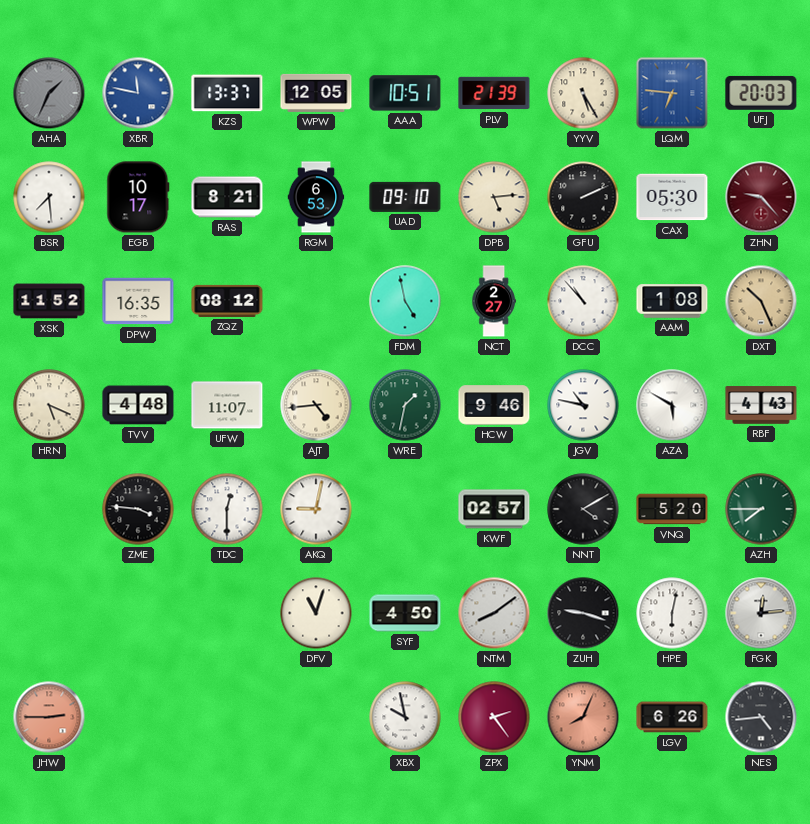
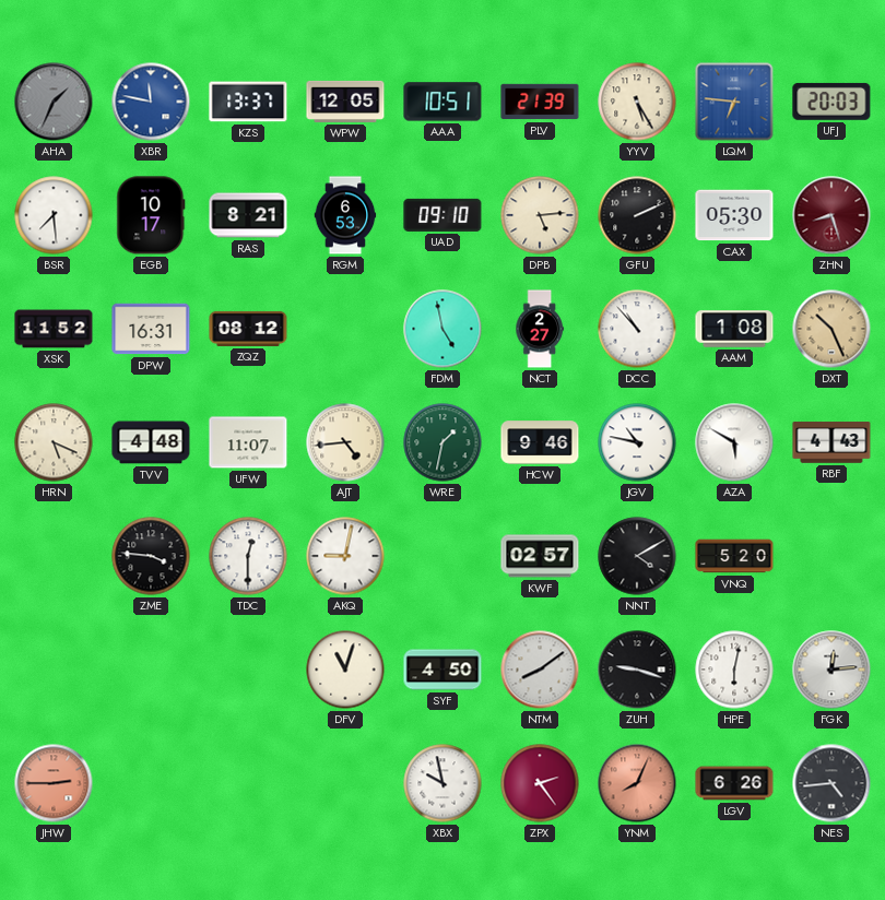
ZHN: 9:23 -> 8:27 (831, 215)
DPW: 16:35 -> 16:31 (151, 329)
AZH: 7:45 -> none (761, 509)
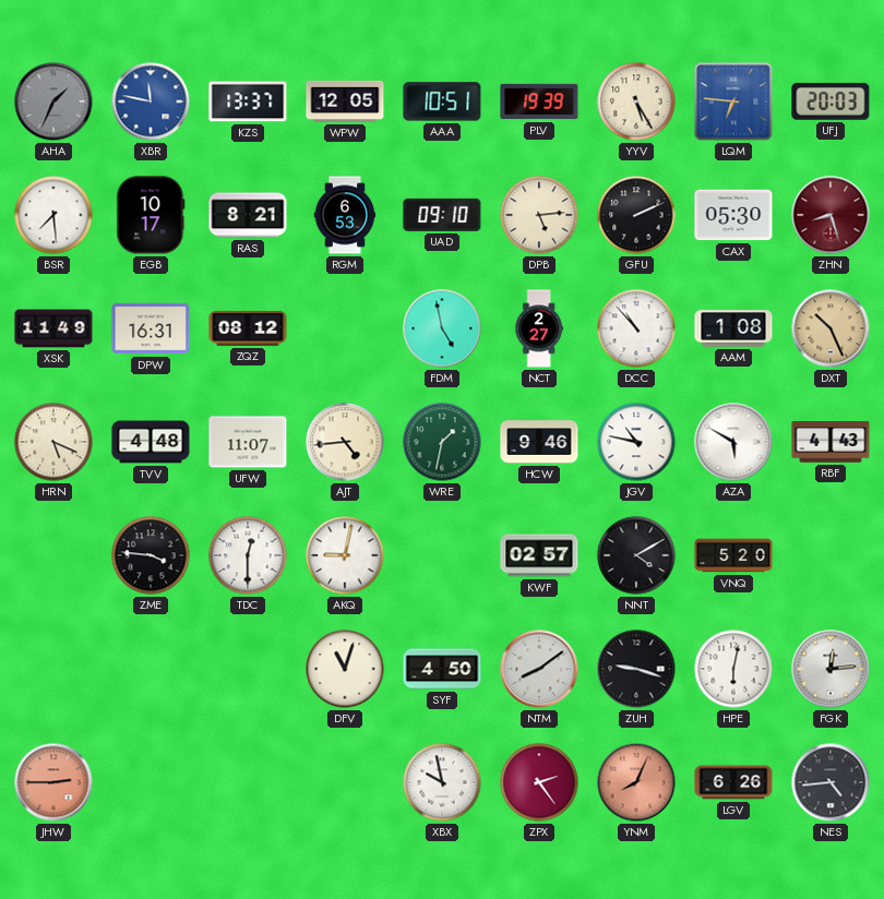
PLV: 21:39 -> 19:39 (539, 101)
XSK: 11:52 -> 11:49 (53, 328)
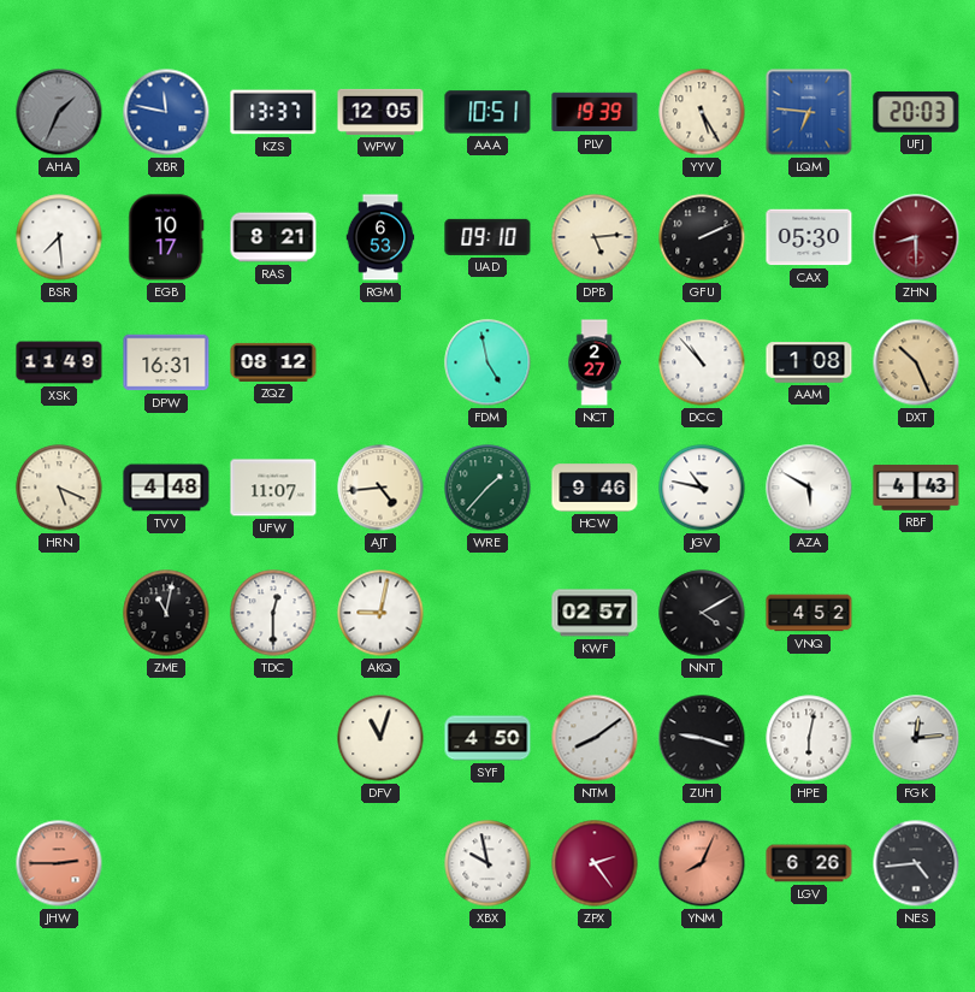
ZHN: 8:27 -> 8:30 (916, 237)
WRE: 1:32 -> 1:37 (487, 488)
ZME: 3:46 -> 11:02 (166, 613)
VNQ: 5:20 -> 4:52 (809, 613)
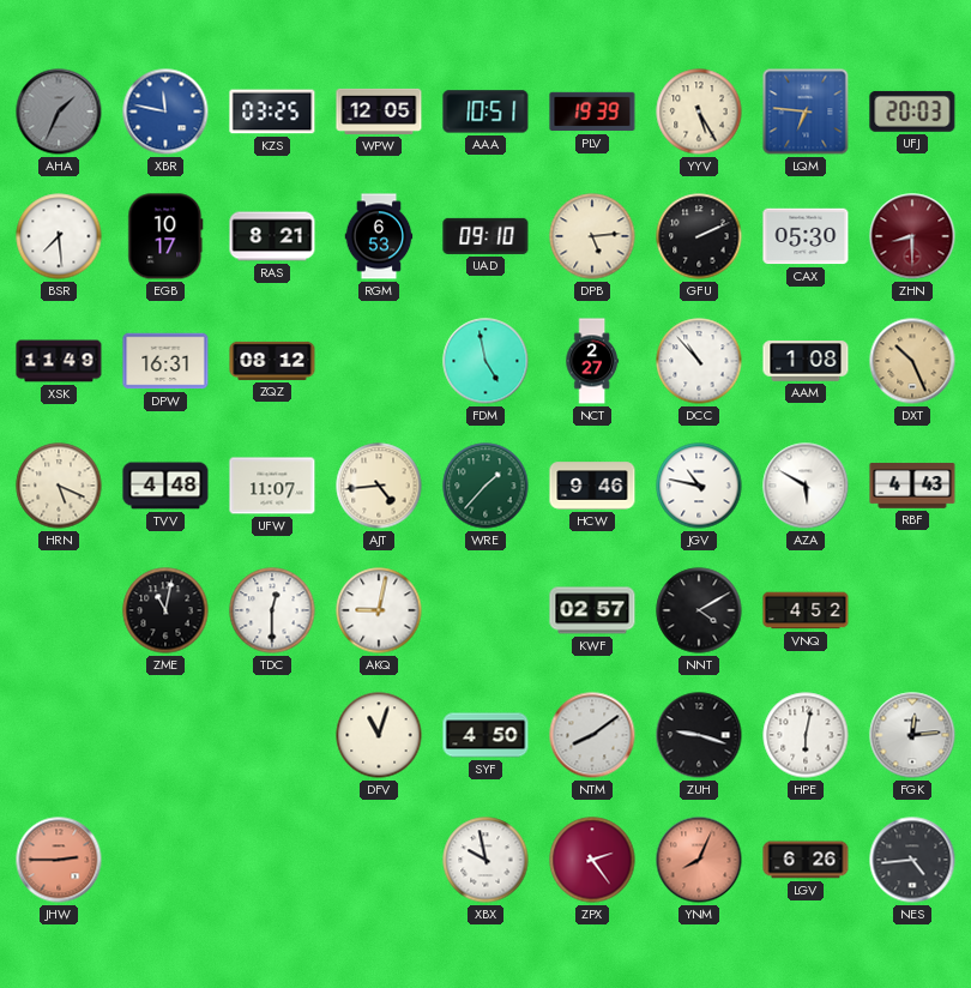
KZS: 13:37 -> 03:25 (272, 112)
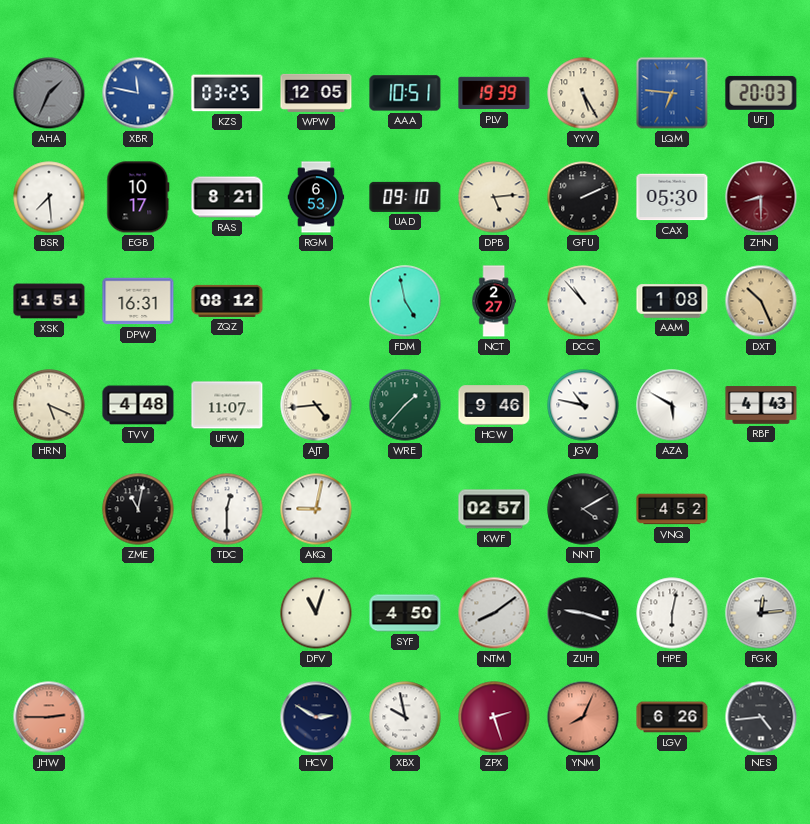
XSK: 11:49 -> 11:51 (49, 301)
HCV: none -> 2:50 (316, 717)
ZPX: 2:24 -> 2:27 (494, 717)
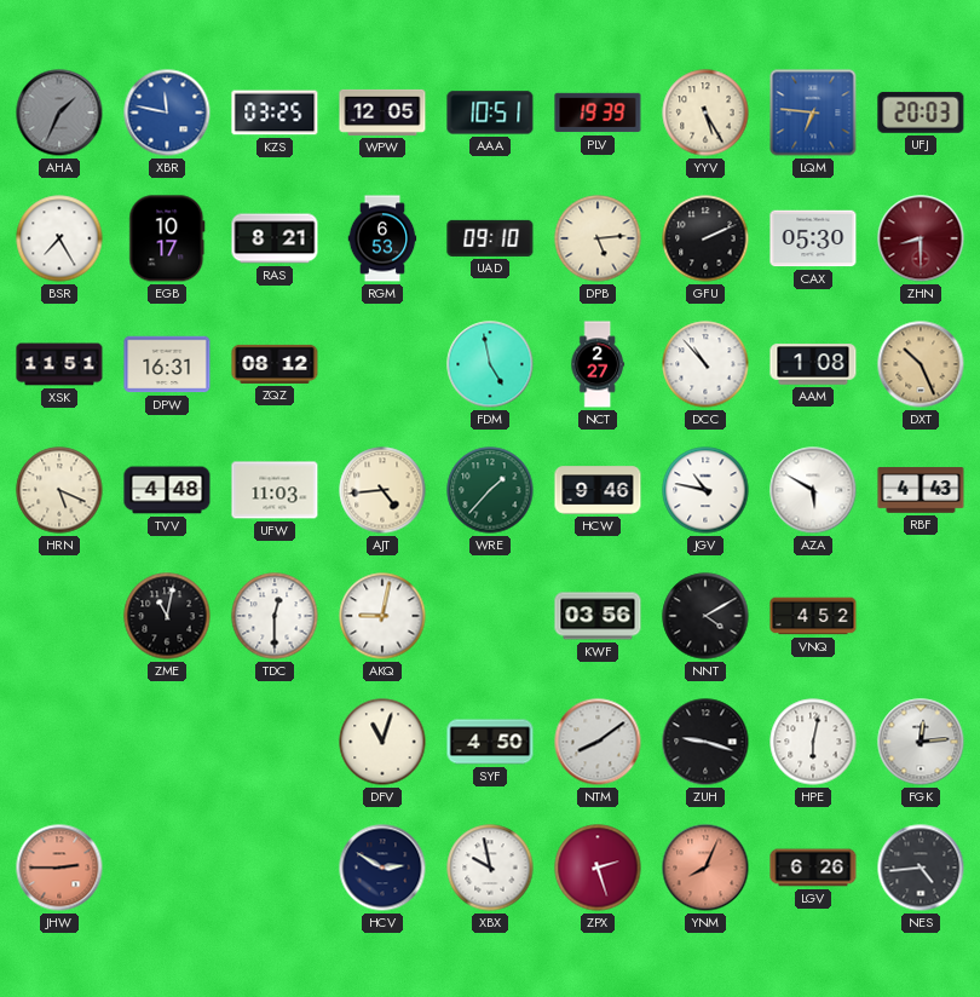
BSR: 7:29 -> 7:25 (59, 238)
UFW: 11:07 -> 11:03 (275, 490)
KWF: 02:57 -> 03:56 (598, 616)
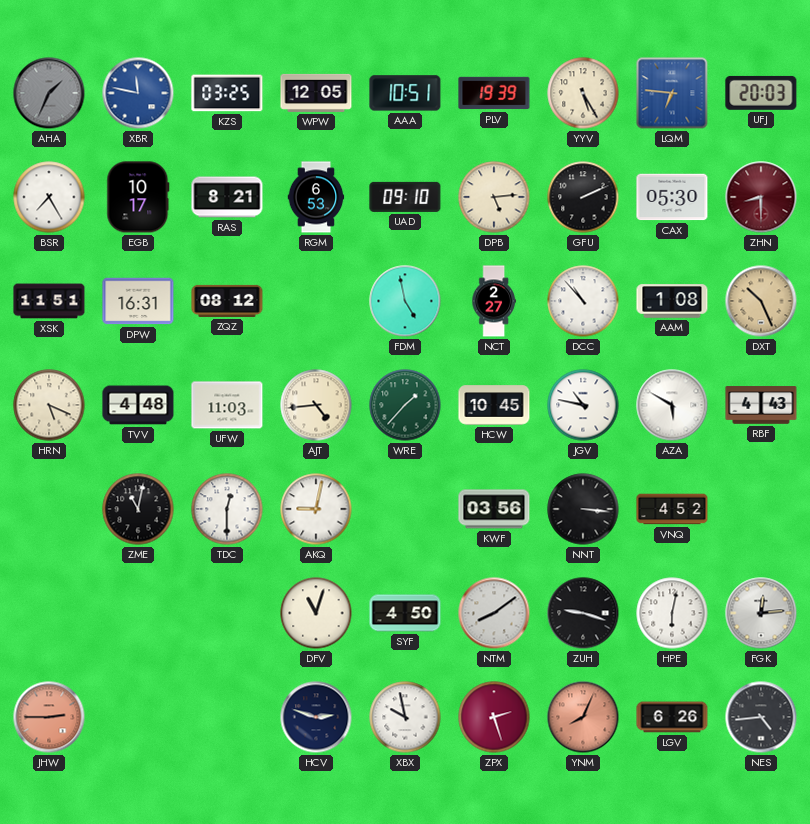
HCW: 9:46 -> 10:45 (494, 405)
NNT: 4:10 -> 3:16 (583, 509)
HCV: 2:50 -> 2:48 (316, 717)
